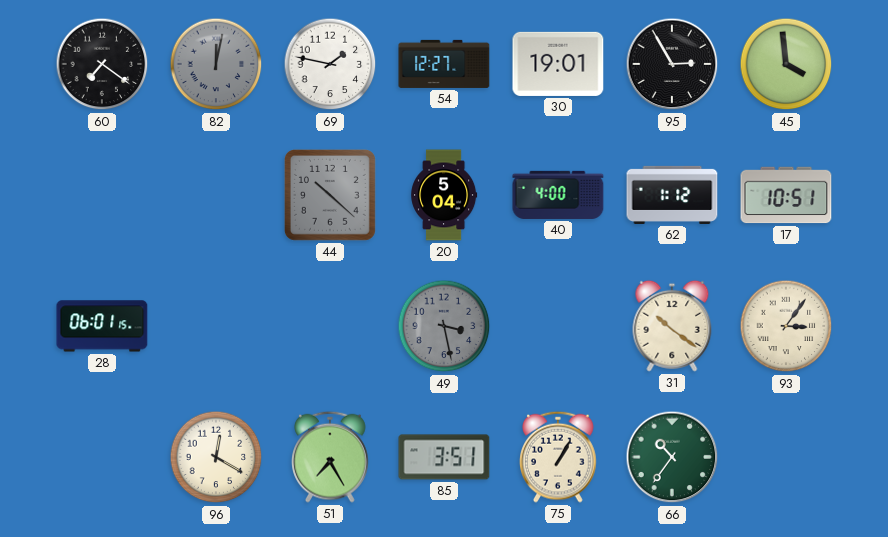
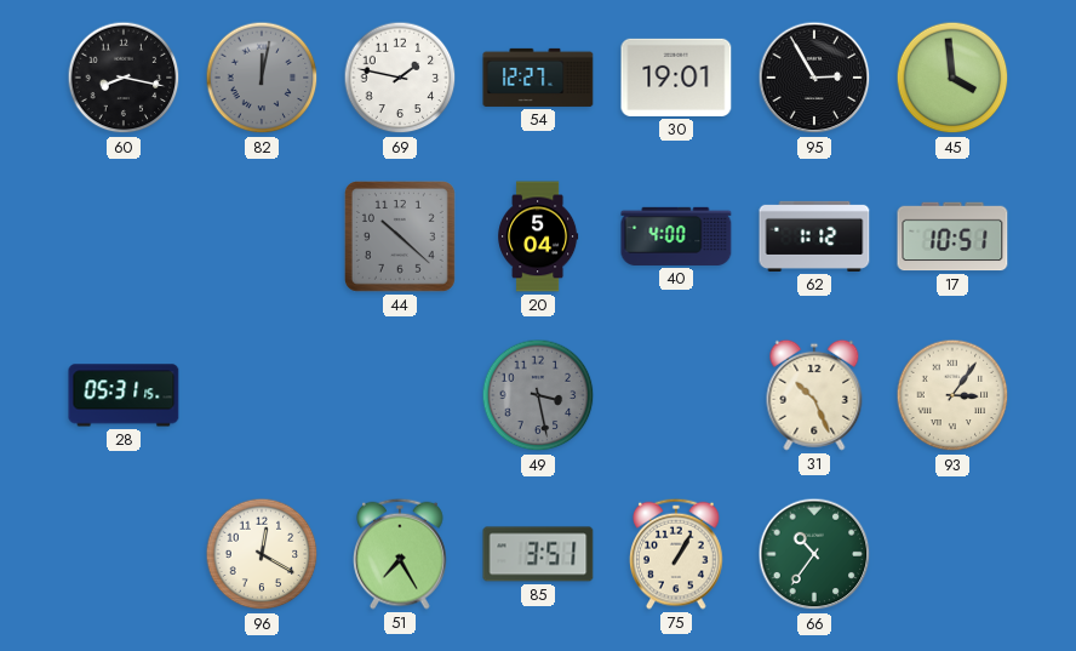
60: 7:21 -> 8:17 (124, 78)
28: 06:01 -> 05:31 (124, 395)
31: 10:21 -> 10:26 (814, 395)
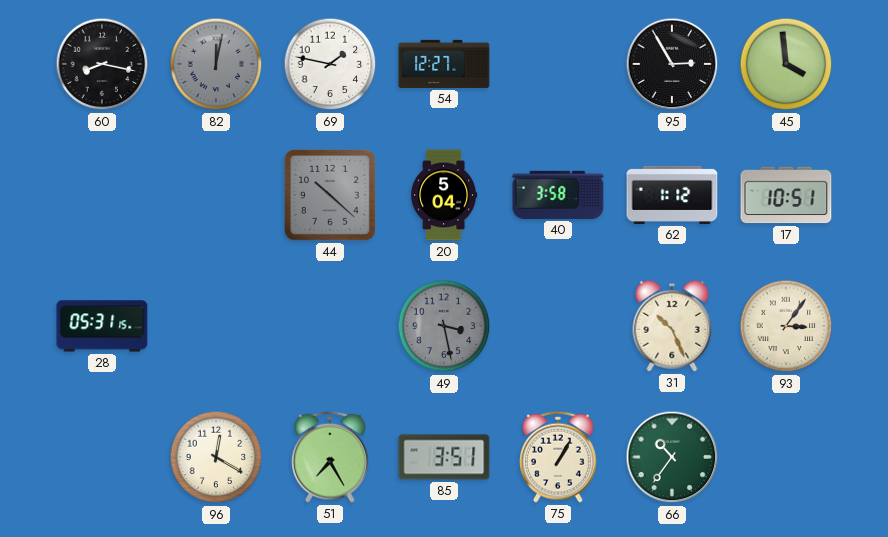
30: 19:01 -> none (676, 78)
40: 4:00 -> 3:58 (558, 195)
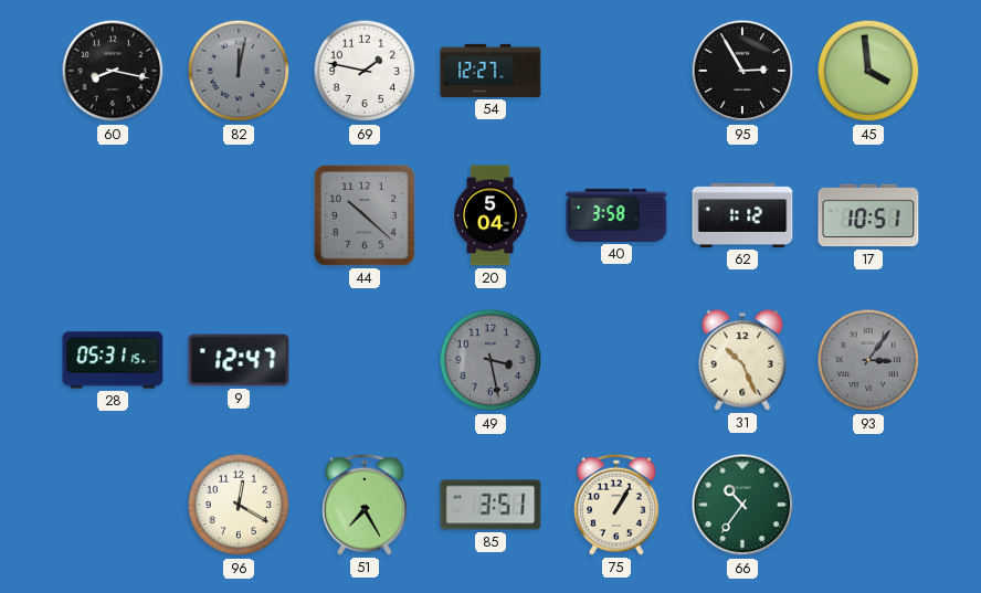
9: none -> 12:47 (239, 360)
93 dial: cream -> grey (868, 360)
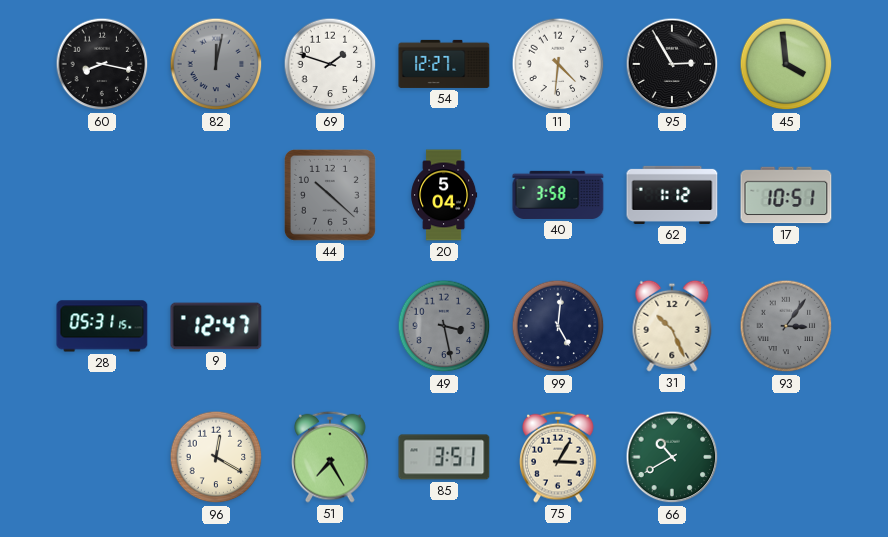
69: 1:47 -> 1:48 (330, 64)
11: none -> 4:31 (558, 64)
99: none -> 5:01 (558, 326)
75: 1:05 -> 3:05 (559, 457)
66: 10:36 -> 10:40 (672, 457)
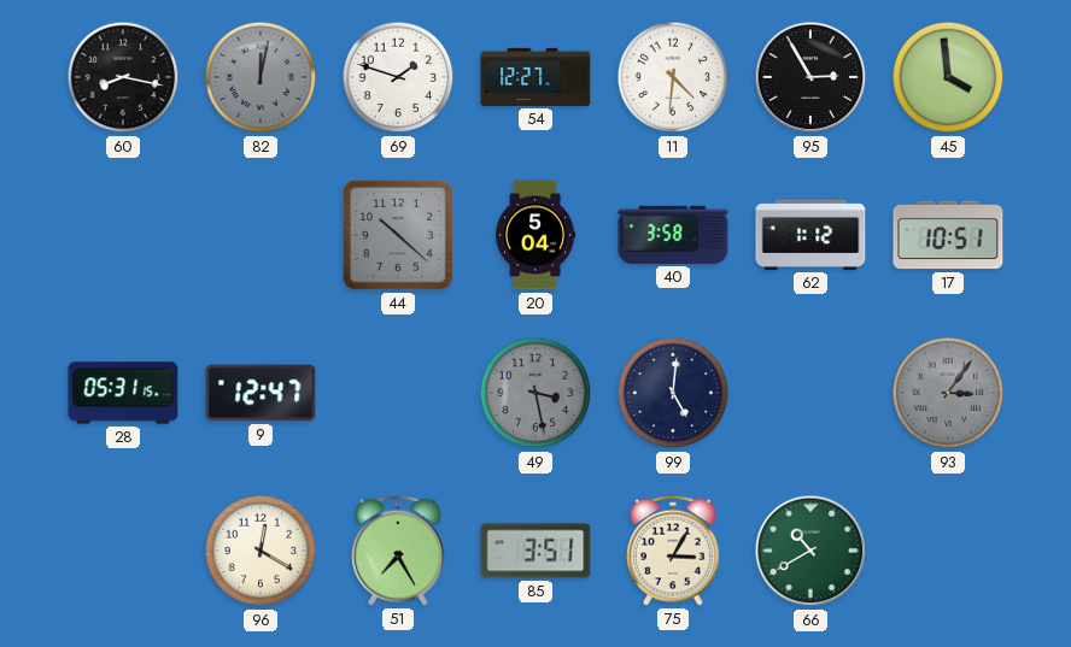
31: 10:26 -> none (672, 326)
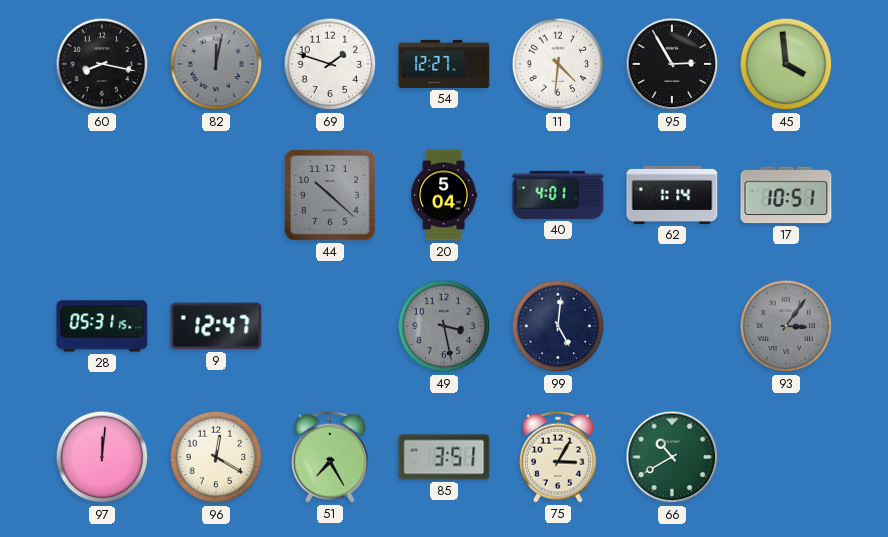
40: 3:58 -> 4:01 (558, 195)
62: 1:12 -> 1:14 (672, 195)
97: none -> 12:01 (102, 457)
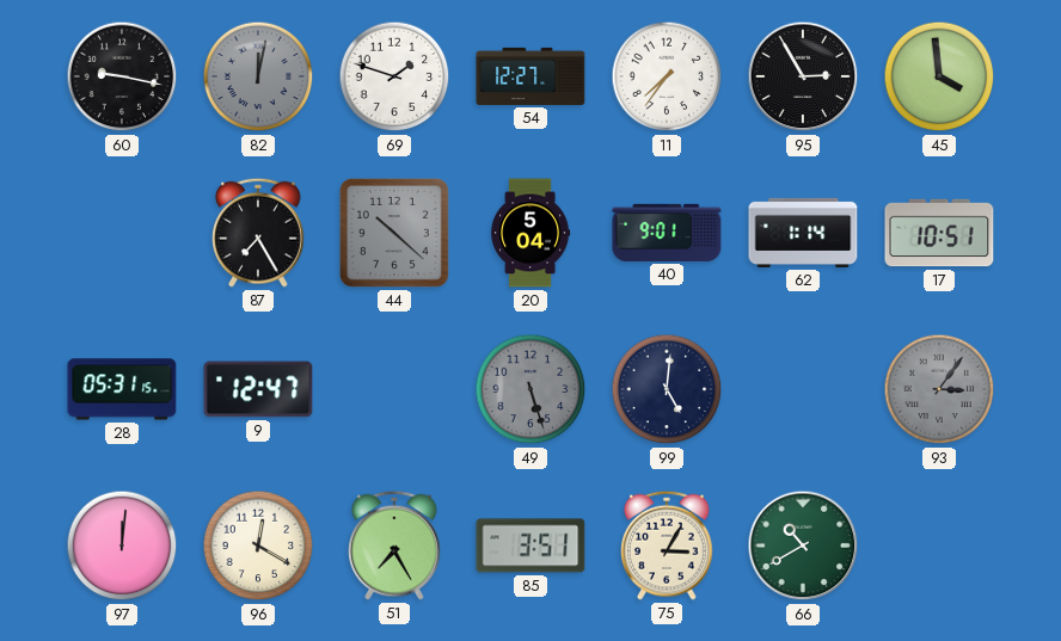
60: 8:17 -> 9:17 (122, 76)
11: 4:31 -> 7:36 (667, 76)
87: none -> 7:25 (259, 233)
40: 4:01 -> 9:01 (667, 233)
49: 3:28 -> 5:27 (530, 389)
